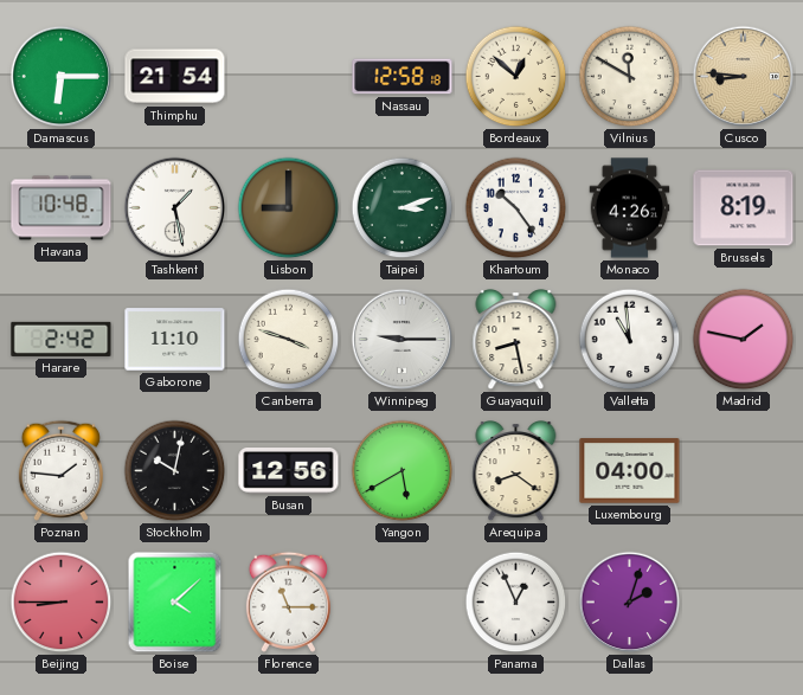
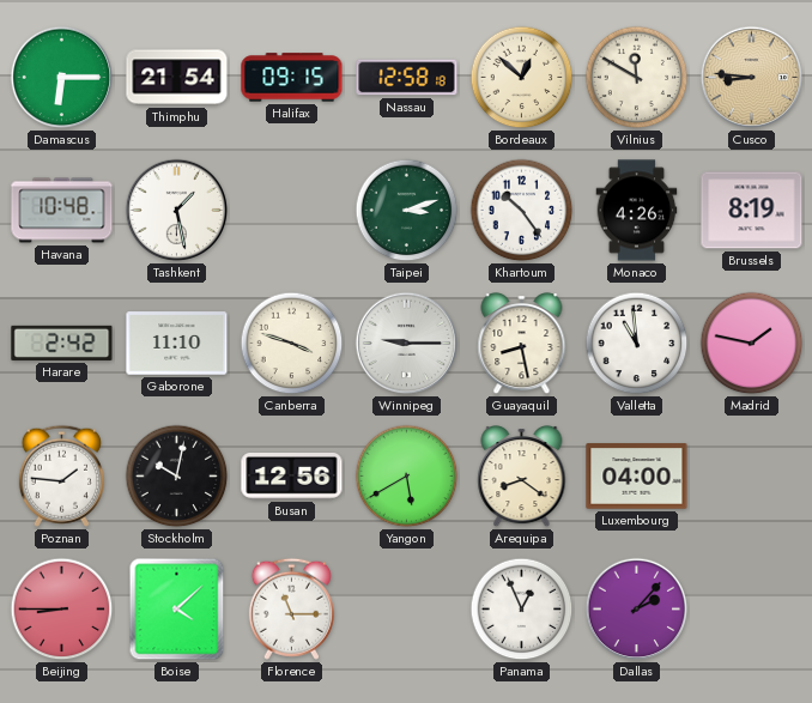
Halifax: none -> 09:15 (292, 78)
Lisbon: 9:00 -> none (289, 208)
Dallas: 2:03 -> 2:07 (637, 610)
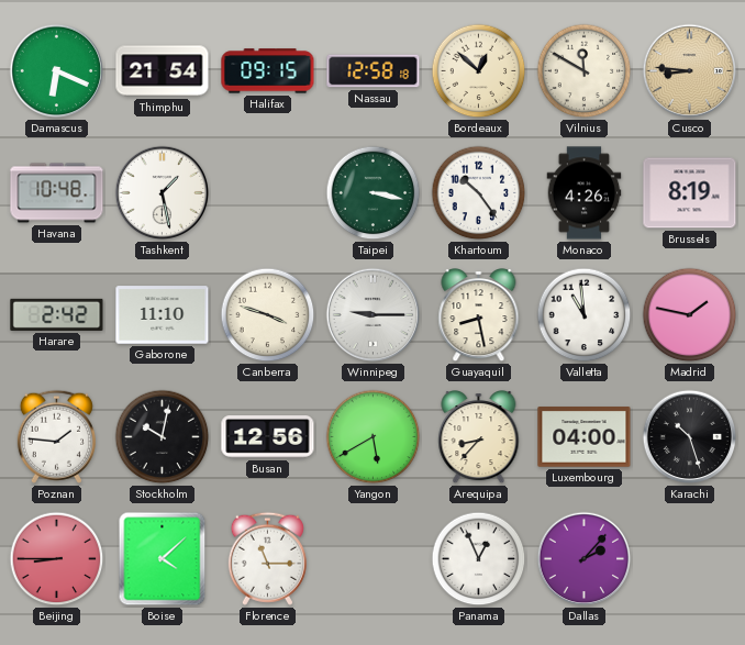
Damascus: 6:15 -> 6:19 (57, 71)
Taipei: 3:12 -> 3:17 (374, 193)
Arequipa: 8:21 -> 8:37 (479, 438)
Karachi: none -> 10:27 (690, 437)
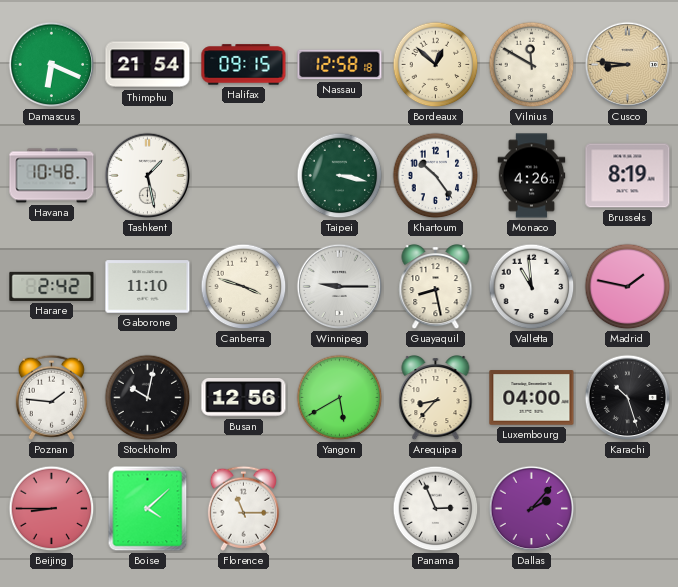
Panama: 12:56 -> 2:56 (436, 509)
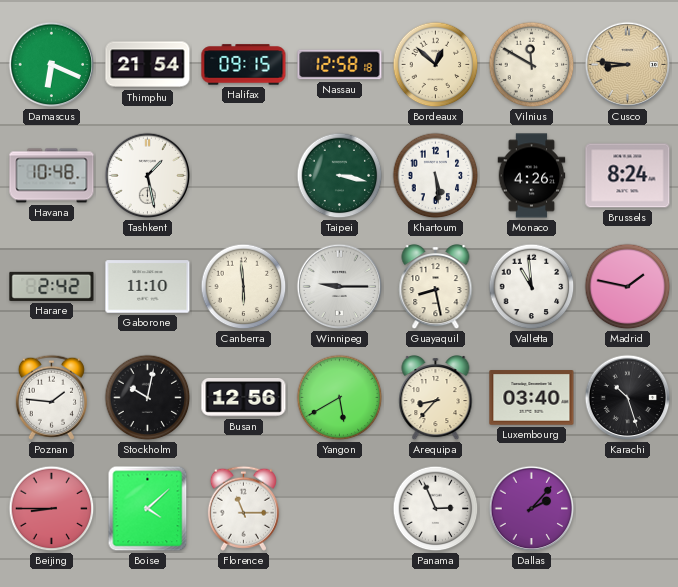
Khartoum: 10:24 -> 5:29 (436, 176)
Brussels: 8:19 -> 8:24 (628, 176)
Canberra: 3:48 -> 5:59 (244, 287)
Luxembourg: 04:00 -> 03:40 (532, 398)
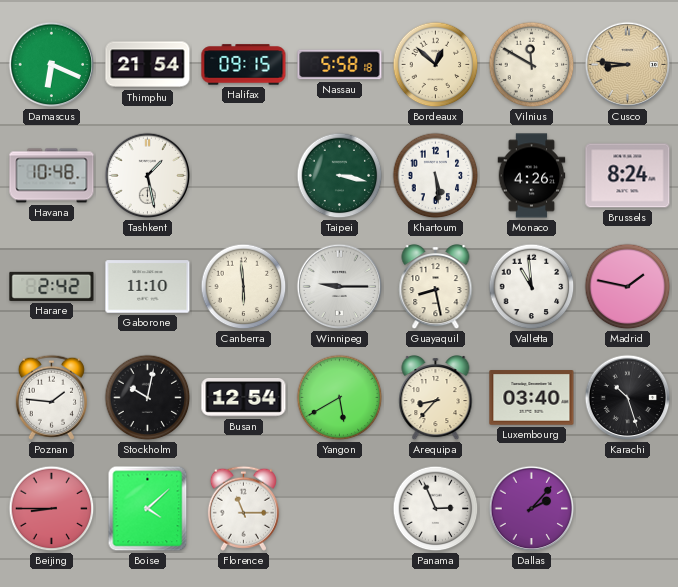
Nassau: 12:58 -> 5:58 (340, 65)
Busan: 12:56 -> 12:54 (244, 398)
